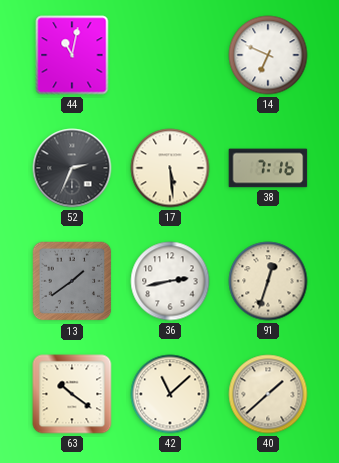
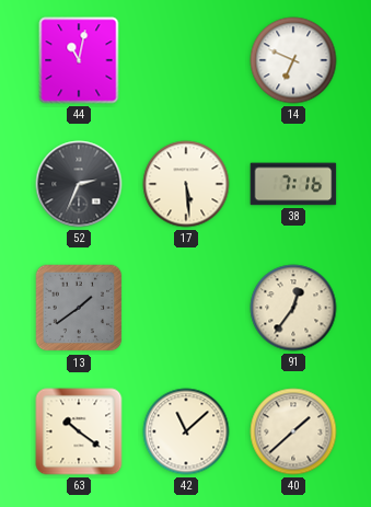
36: 2:43 -> none (170, 281)
91: 12:33 -> 12:36 (293, 308)
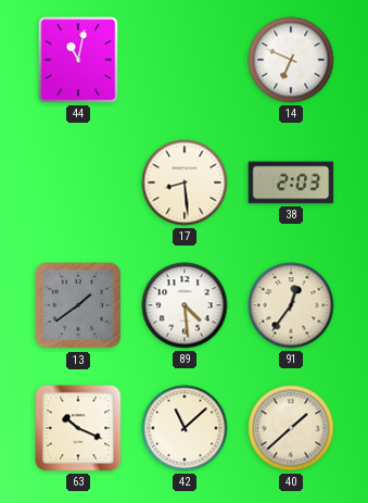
52: 2:34 -> none (79, 184)
17: 5:29 -> 8:29 (185, 183)
38: 7:16 -> 2:03 (291, 183)
89: none -> 4:29 (185, 305)
63: 10:21 -> 10:19 (78, 428)
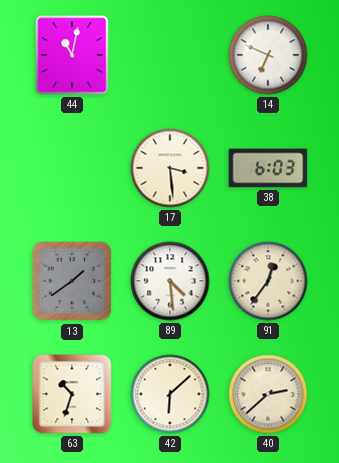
17: 8:29 -> 3:29 (170, 168)
38: 2:03 -> 6:03 (268, 168)
63: 10:19 -> 10:33 (72, 394)
42: 11:08 -> 6:08 (170, 394)
40: 1:38 -> 2:38 (268, 394)
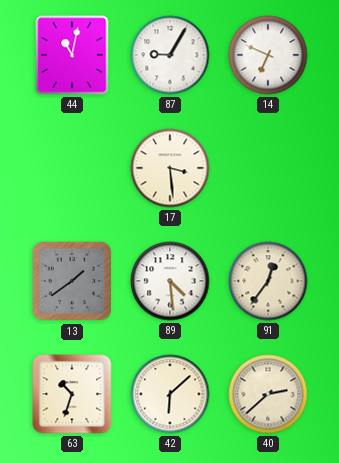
87: none -> 9:05 (170, 55)
38: 6:03 -> none (268, 168)
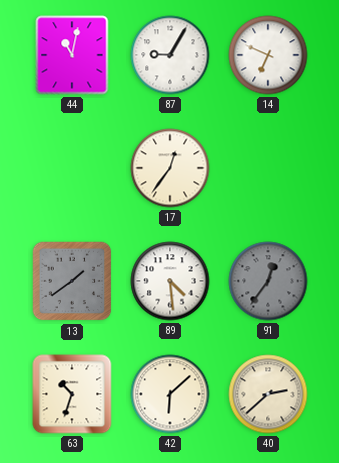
17: 3:29 -> 12:36 (170, 168)
91 dial: cream -> grey (268, 281)
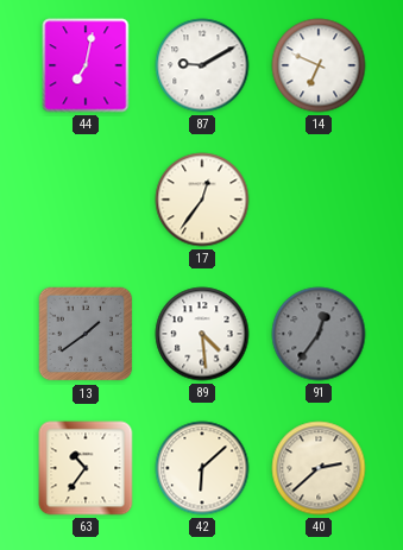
44: 11:02 -> 7:02 (86, 65)
87: 9:05 -> 9:10 (202, 65)
63: 10:33 -> 10:36 (86, 468)
